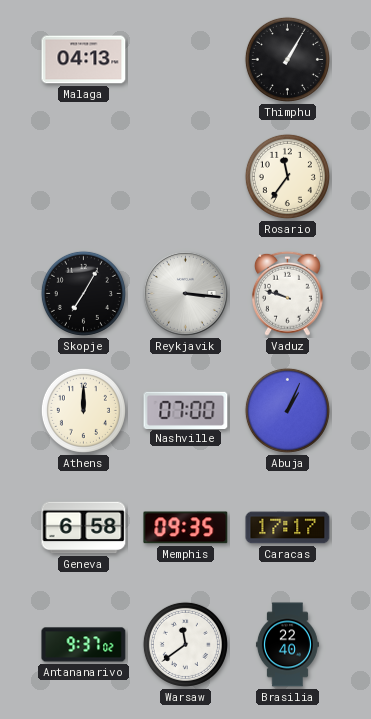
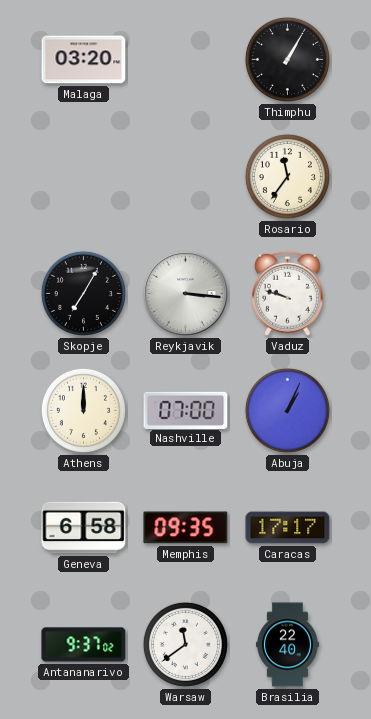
Malaga: 04:13 -> 03:20 (84, 60)
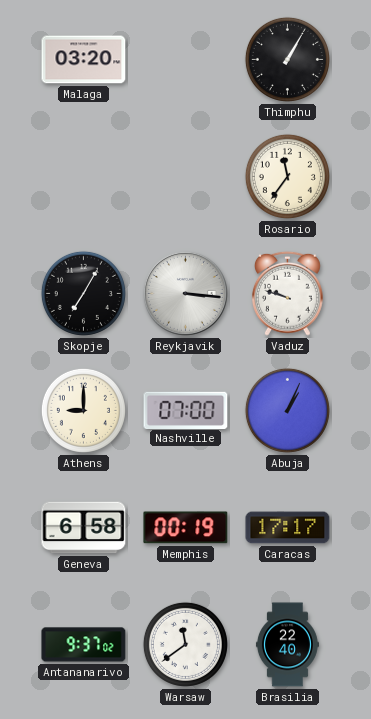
Athens: 12:00 -> 9:00 (83, 410)
Memphis: 09:35 -> 00:19 (186, 528)
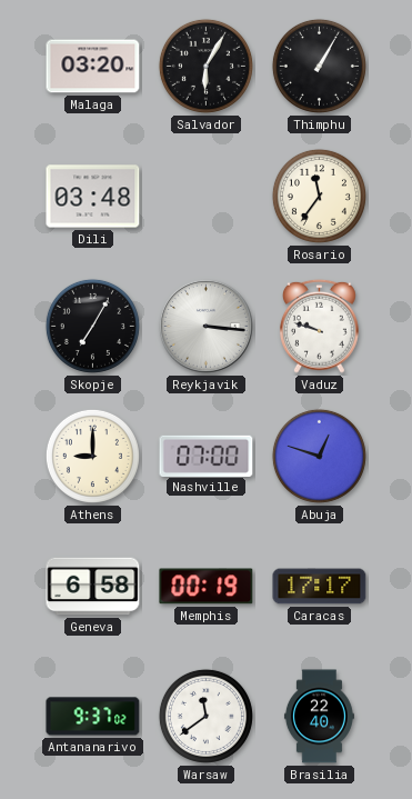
Salvador: none -> 6:05 (205, 66)
Dili: none -> 03:48 (93, 197)
Abuja: 1:04 -> 12:48 (319, 456)
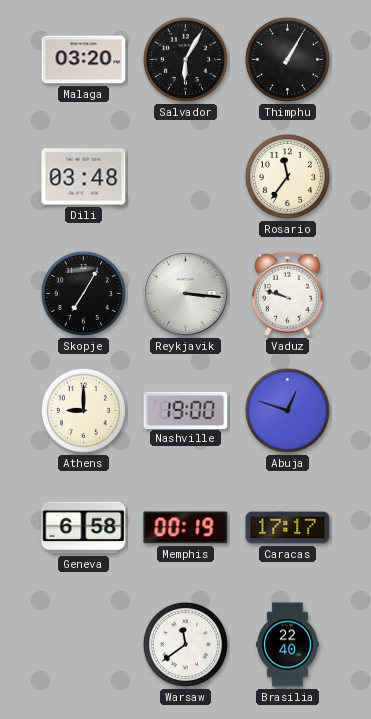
Nashville: 07:00 -> 19:00 (186, 410)
Antananarivo: 9:37 -> none (93, 717)
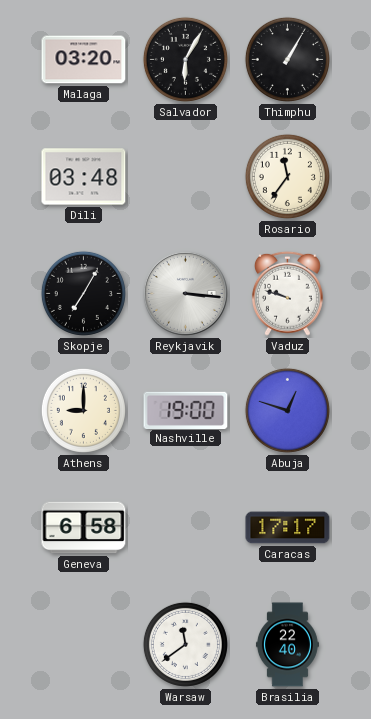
Memphis: 00:19 -> none (186, 528)
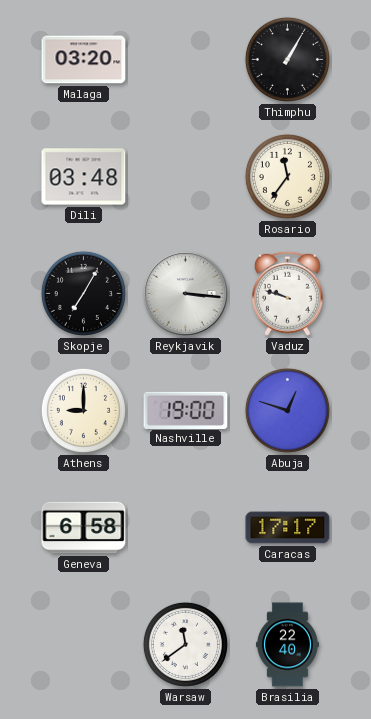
Salvador: 6:05 -> none (185, 59)
